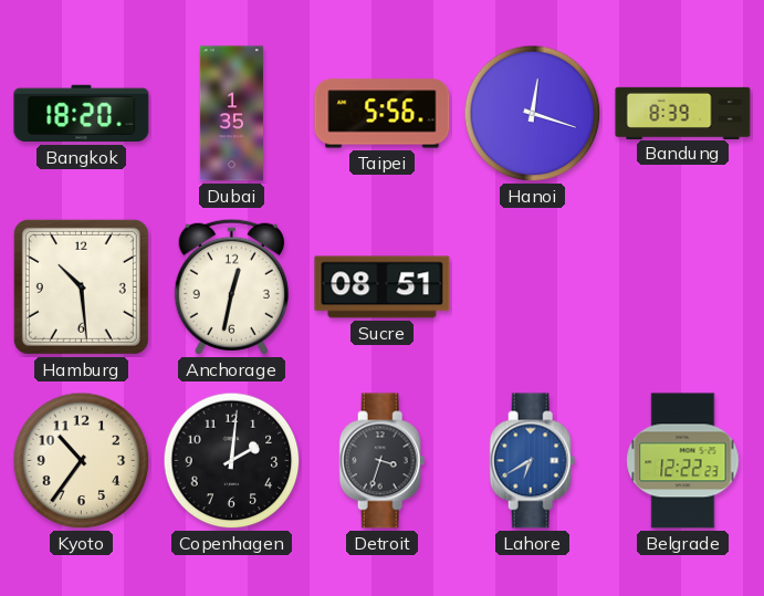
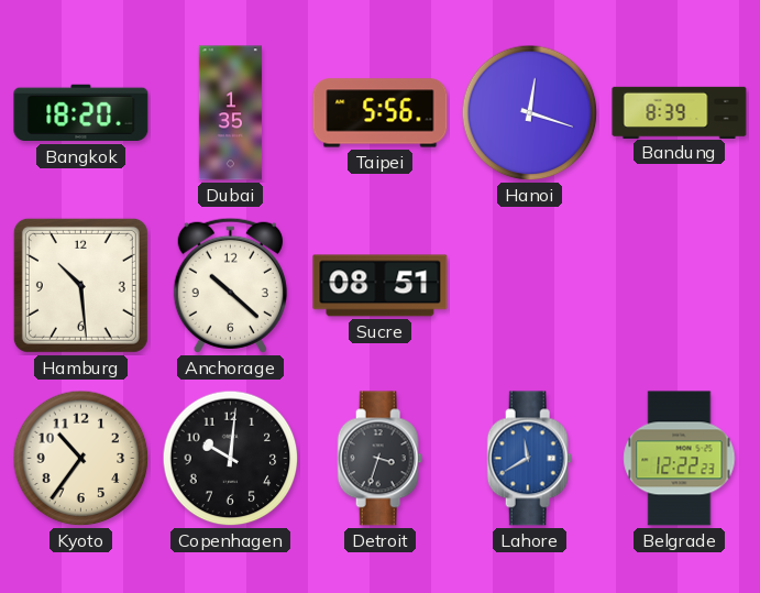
Anchorage: 12:32 -> 10:22 (230, 285)
Copenhagen: 2:01 -> 10:01 (231, 459)
Lahore: 6:40 -> 11:40 (530, 459)
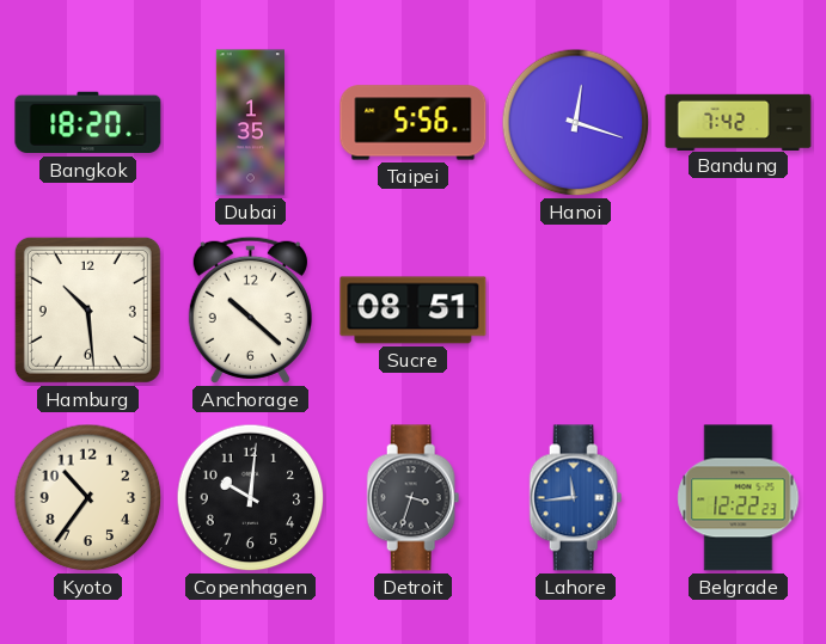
Bandung: 8:39 -> 7:42 (739, 122)
Lahore: 11:40 -> 11:44 (576, 498)
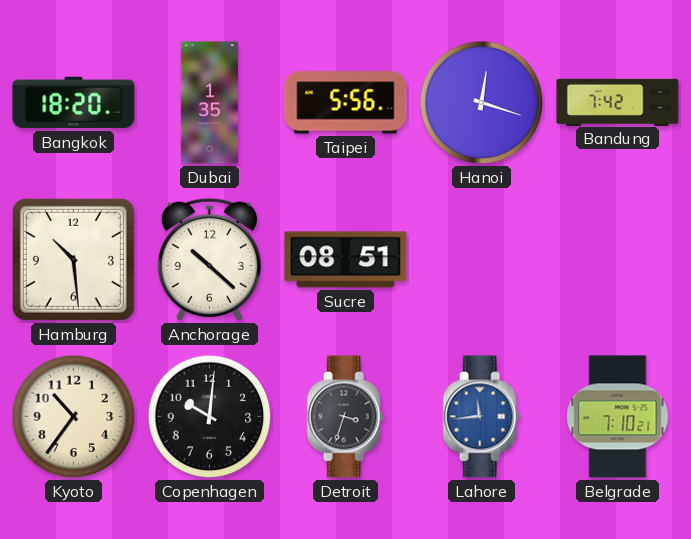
Belgrade: 12:22 -> 7:10 (618, 417)
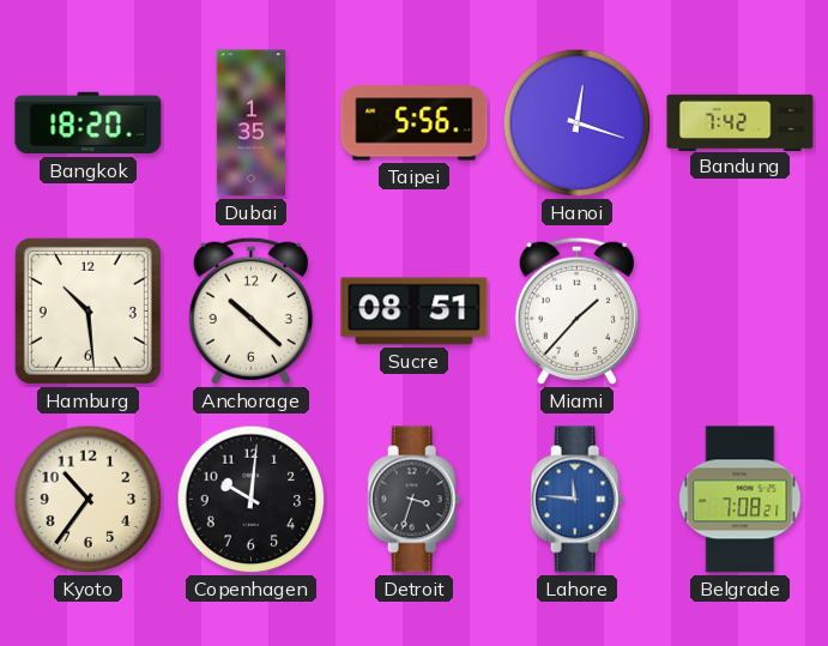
Miami: none -> 1:37 (576, 310)
Lahore: 11:44 -> 11:46 (578, 500)
Belgrade: 7:10 -> 7:08 (741, 500)
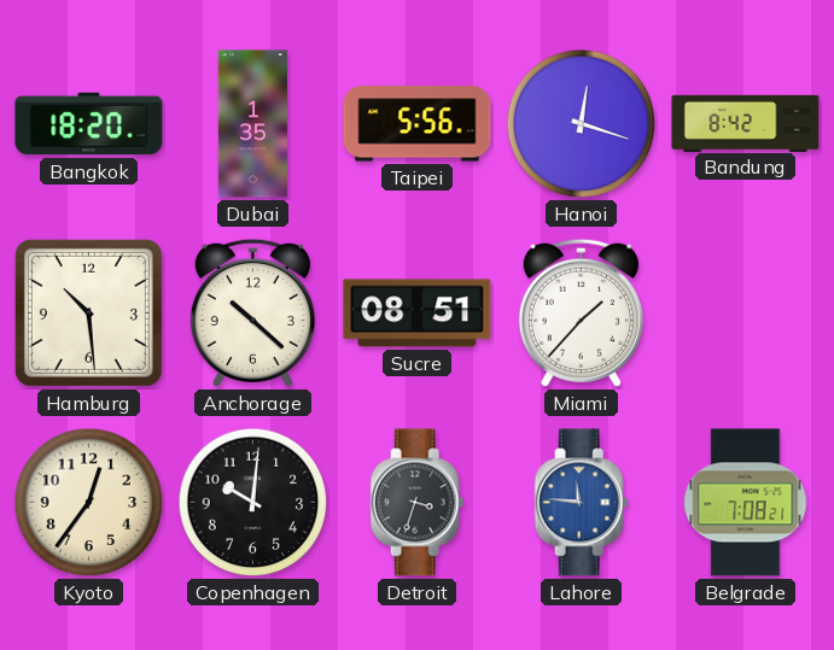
Bandung: 7:42 -> 8:42 (746, 123)
Kyoto: 10:36 -> 12:36 (89, 503)
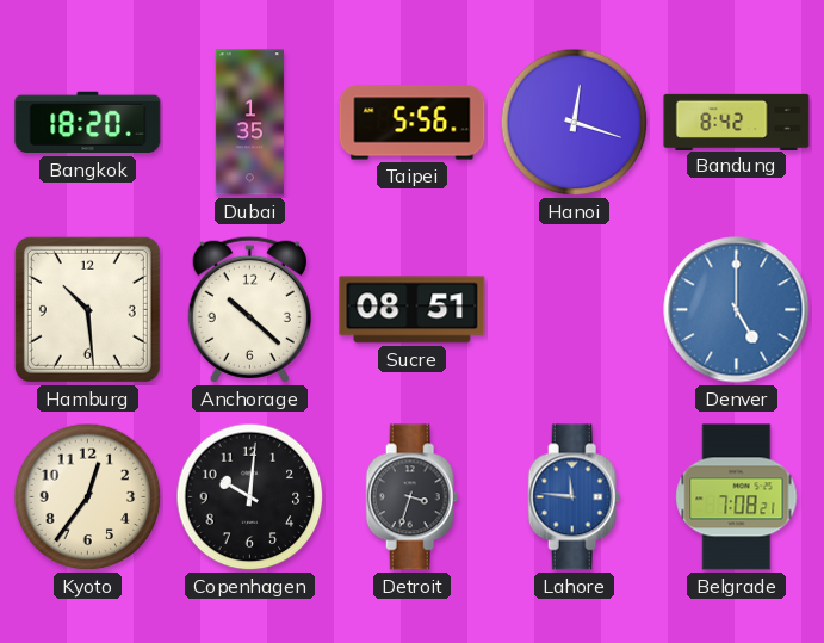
Miami: 1:37 -> none (581, 312)
Denver: none -> 5:00 (737, 310)
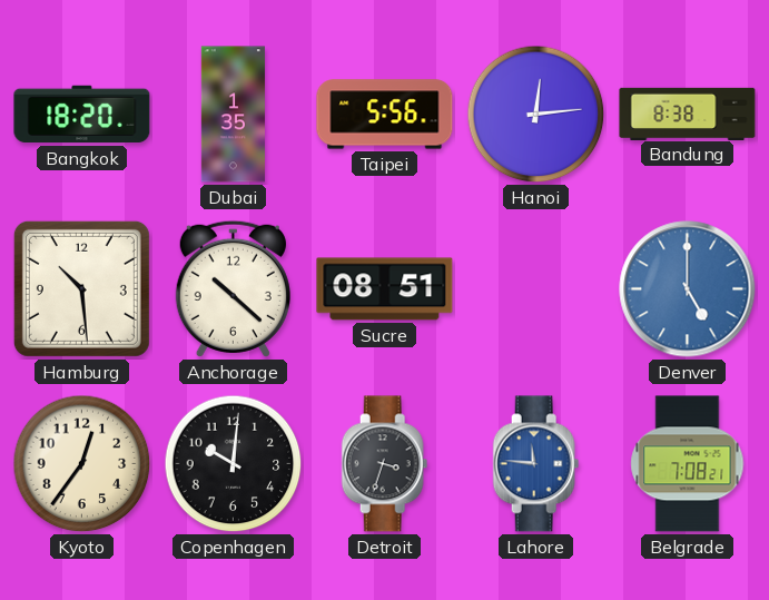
Hanoi: 12:18 -> 12:14 (536, 115)
Bandung: 8:42 -> 8:38 (688, 114)
